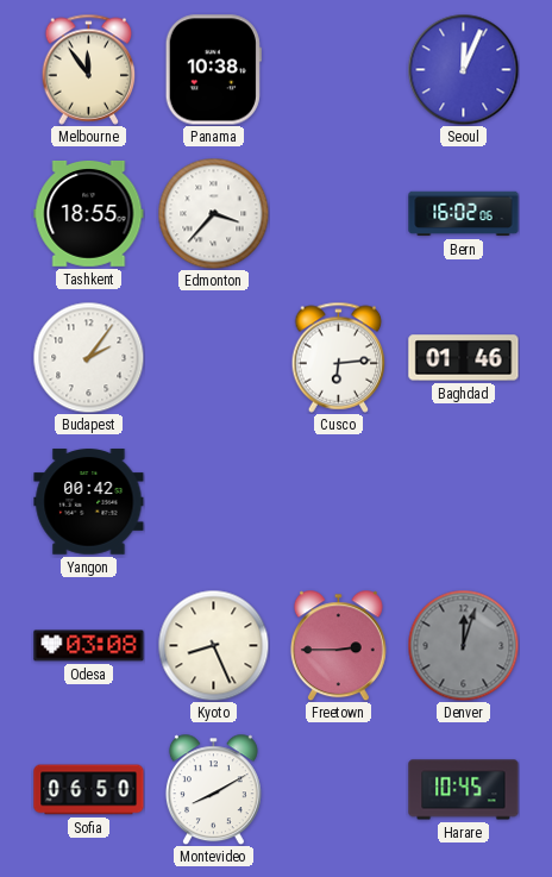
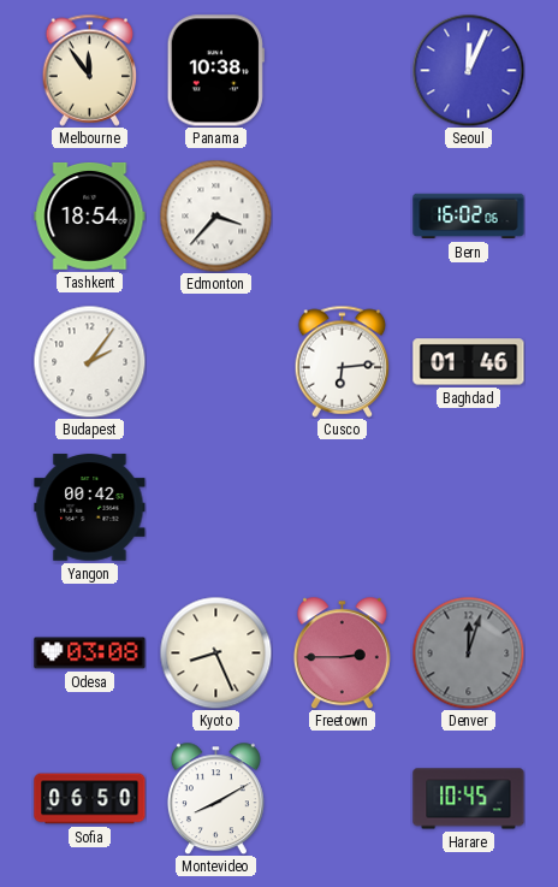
Tashkent: 18:55 -> 18:54 (90, 215)
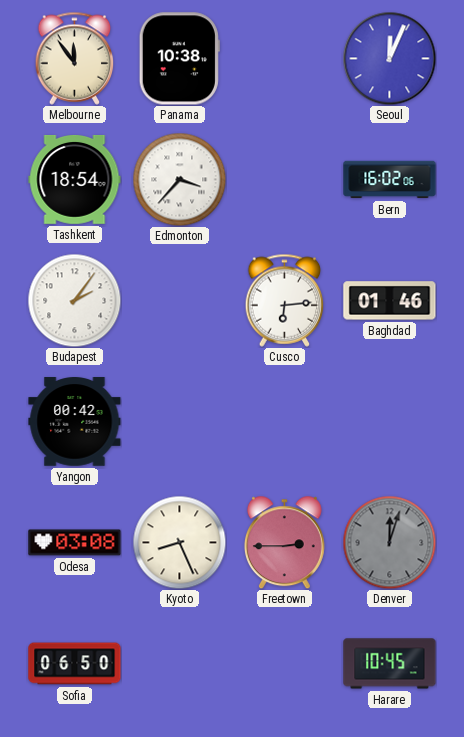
Montevideo: 8:10 -> none (215, 798)
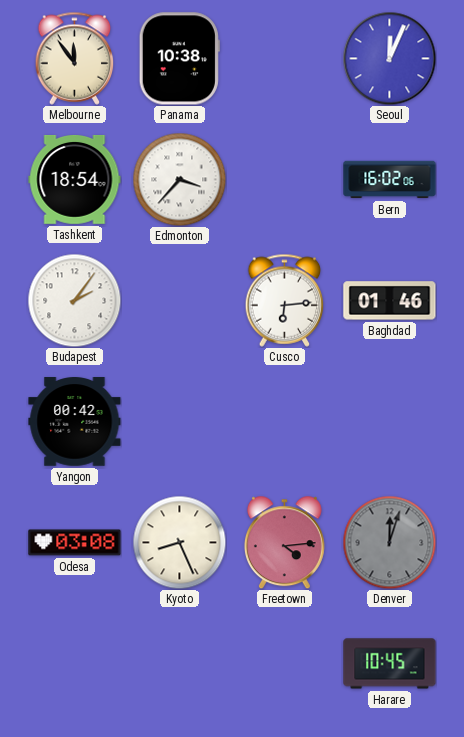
Freetown: 2:45 -> 4:14 (284, 542)
Sofia: 06:50 -> none (75, 664)
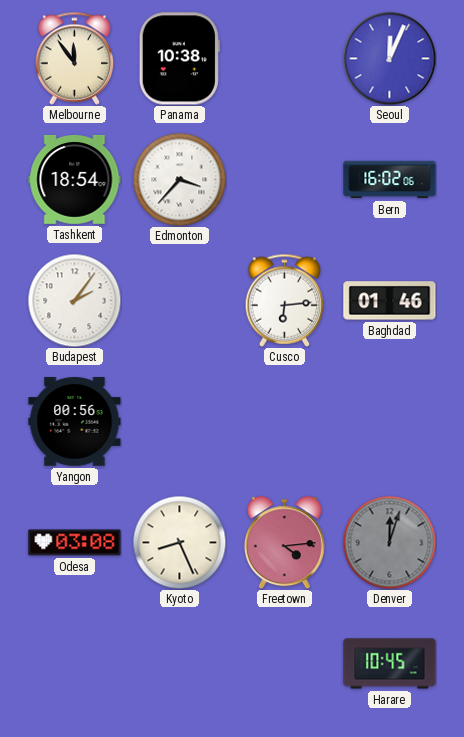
Yangon: 00:42 -> 00:56 (75, 422)
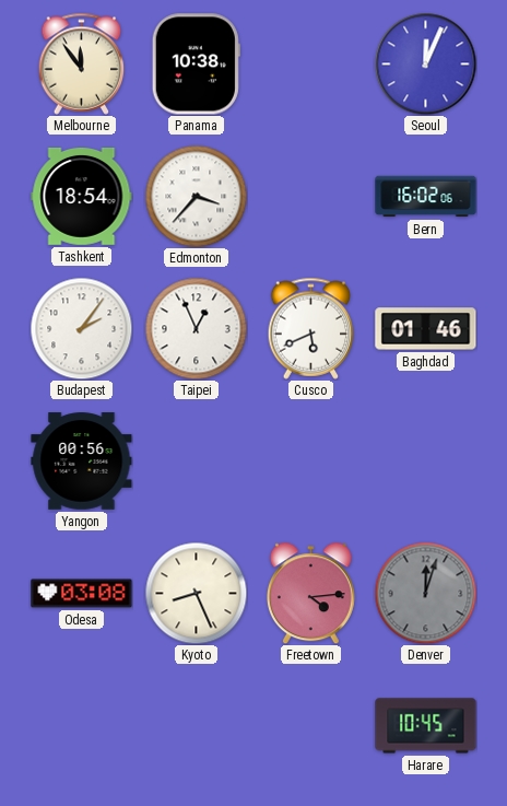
Taipei: none -> 12:56 (196, 328)
Cusco: 6:14 -> 5:41 (311, 328)
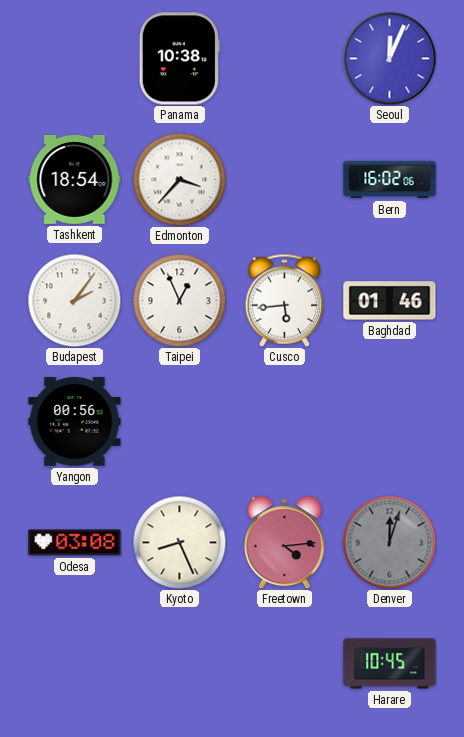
Melbourne: 11:54 -> none (82, 63)
Cusco: 5:41 -> 5:44 (285, 300)
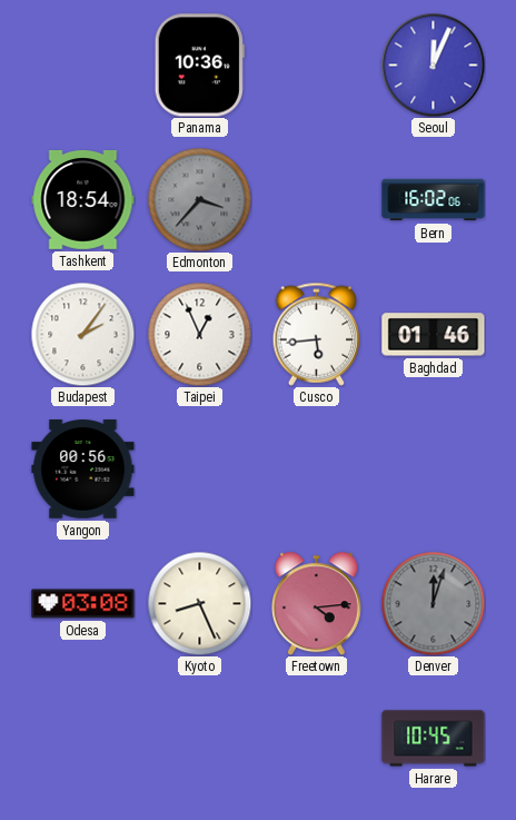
Panama: 10:38 -> 10:36 (199, 66)
Edmonton dial: white -> grey (199, 199)
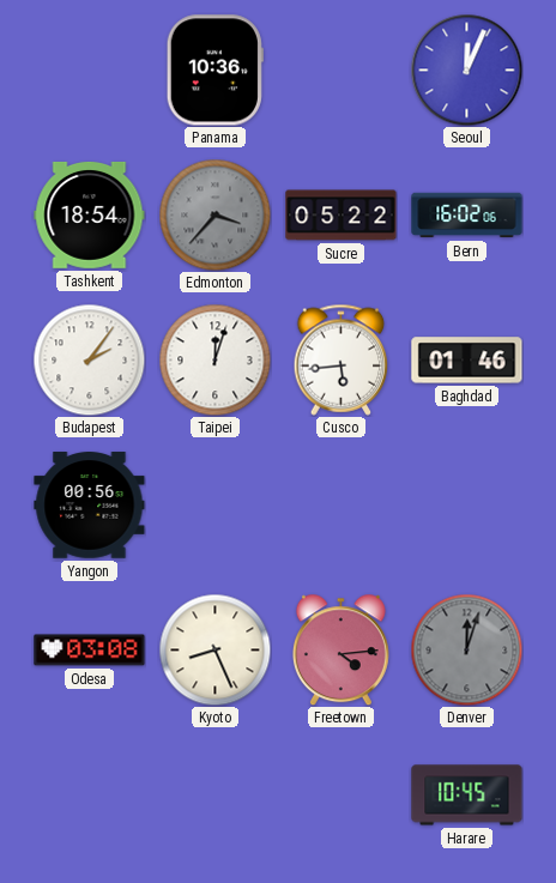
Sucre: none -> 05:22 (342, 216)
Taipei: 12:56 -> 12:03 (214, 359)
